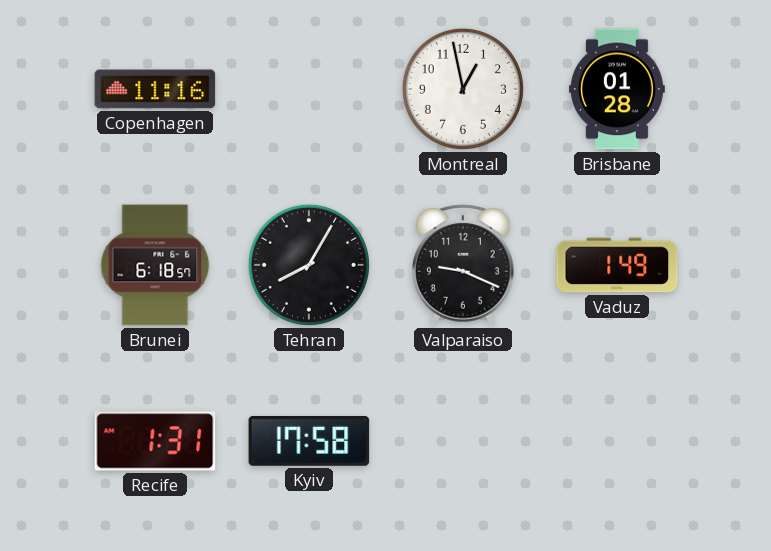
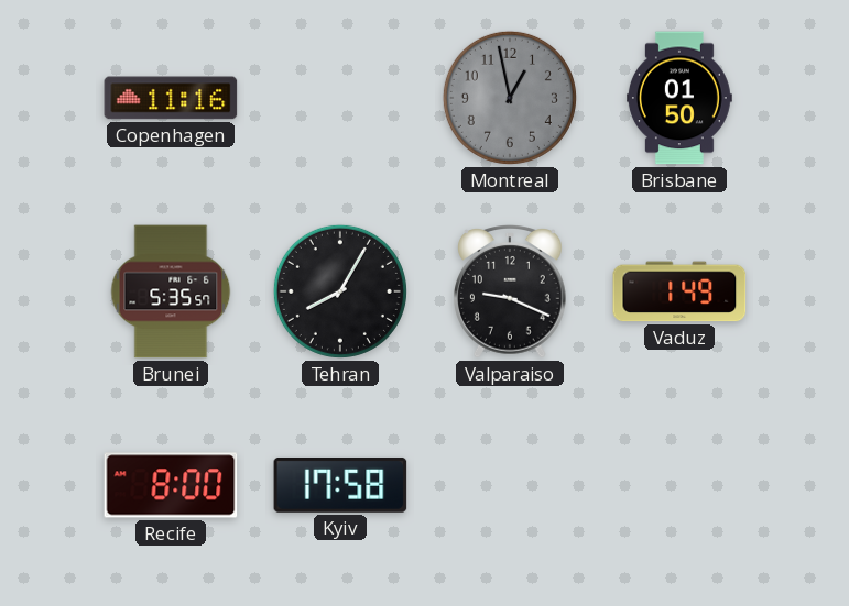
Montreal dial: white -> grey (510, 98)
Brisbane: 01:28 -> 01:50 (679, 98)
Brunei: 6:18 -> 5:35 (171, 291)
Recife: 1:31 -> 8:00 (171, 485)
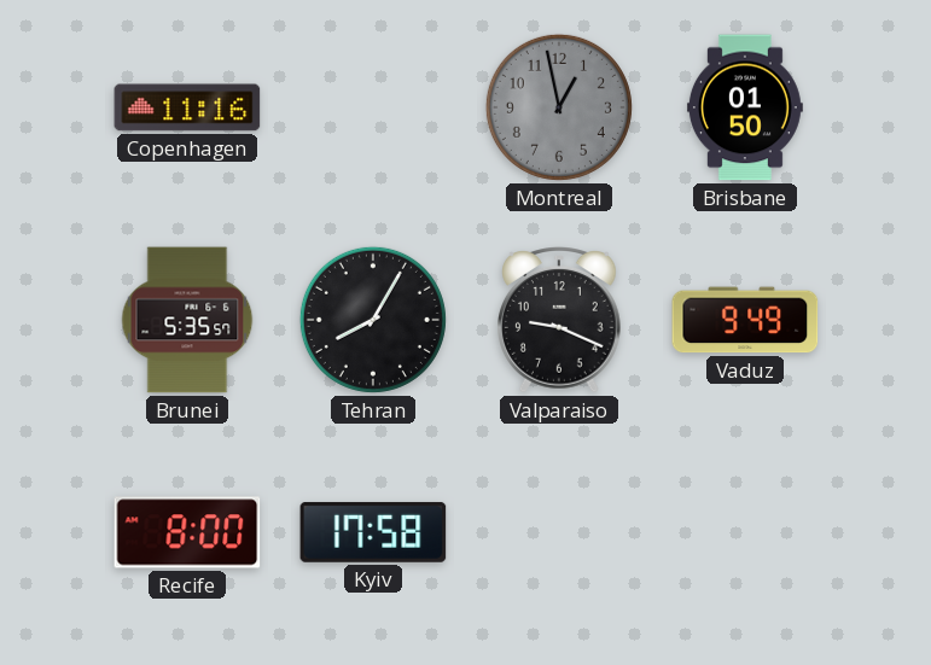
Vaduz: 1:49 -> 9:49 (745, 320)
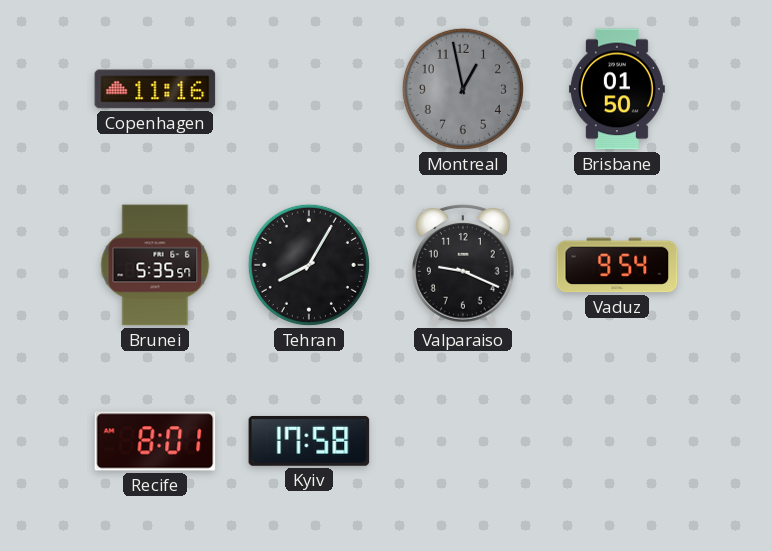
Vaduz: 9:49 -> 9:54 (617, 265)
Recife: 8:00 -> 8:01 (155, 441)
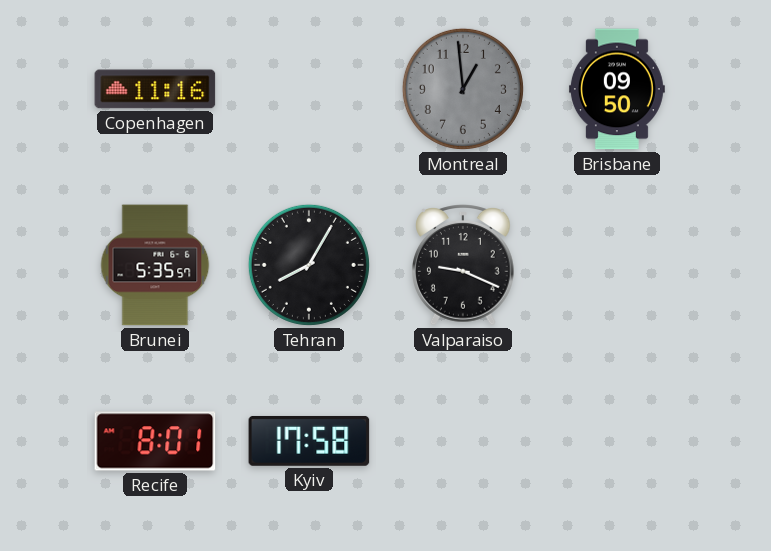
Montreal: 12:58 -> 12:59 (463, 89)
Brisbane: 01:50 -> 09:50 (617, 89)
Vaduz: 9:54 -> none (617, 265)
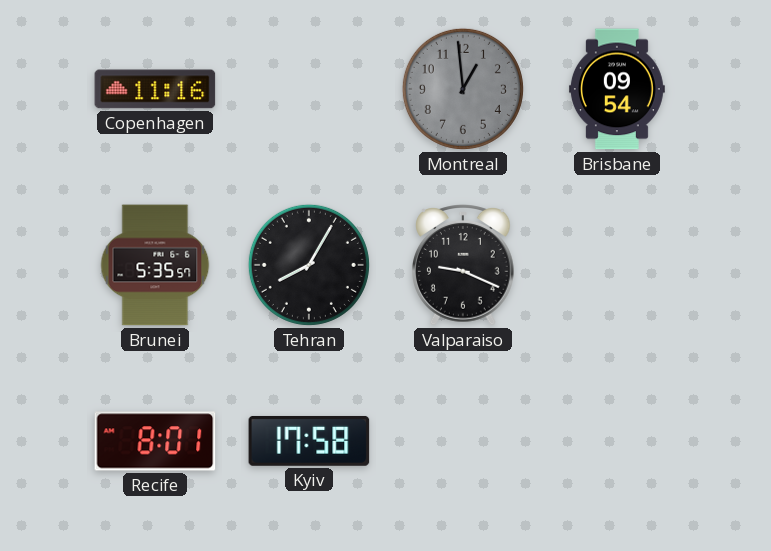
Brisbane: 09:50 -> 09:54 (617, 89)
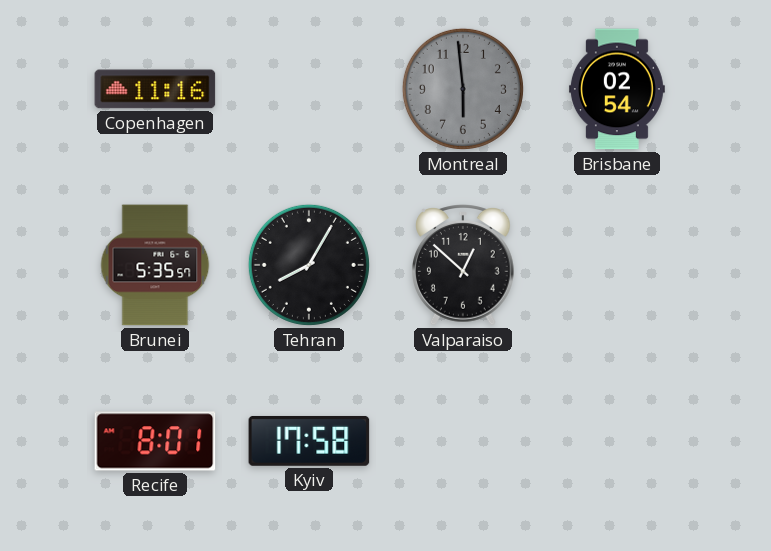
Montreal: 12:59 -> 5:59 (463, 89)
Brisbane: 09:54 -> 02:54 (617, 89)
Valparaiso: 9:19 -> 12:52 (464, 265)
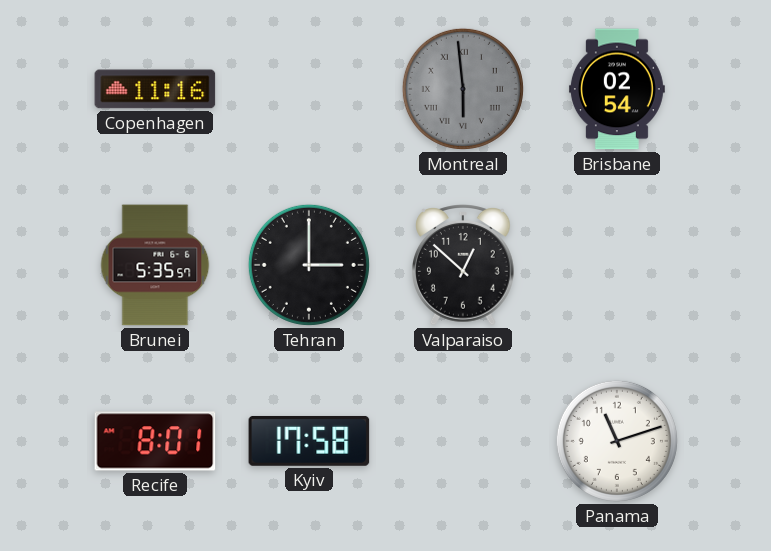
Montreal numerals: Arabic -> Roman (463, 89)
Tehran: 8:05 -> 3:00 (309, 265)
Panama: none -> 11:12 (617, 441)
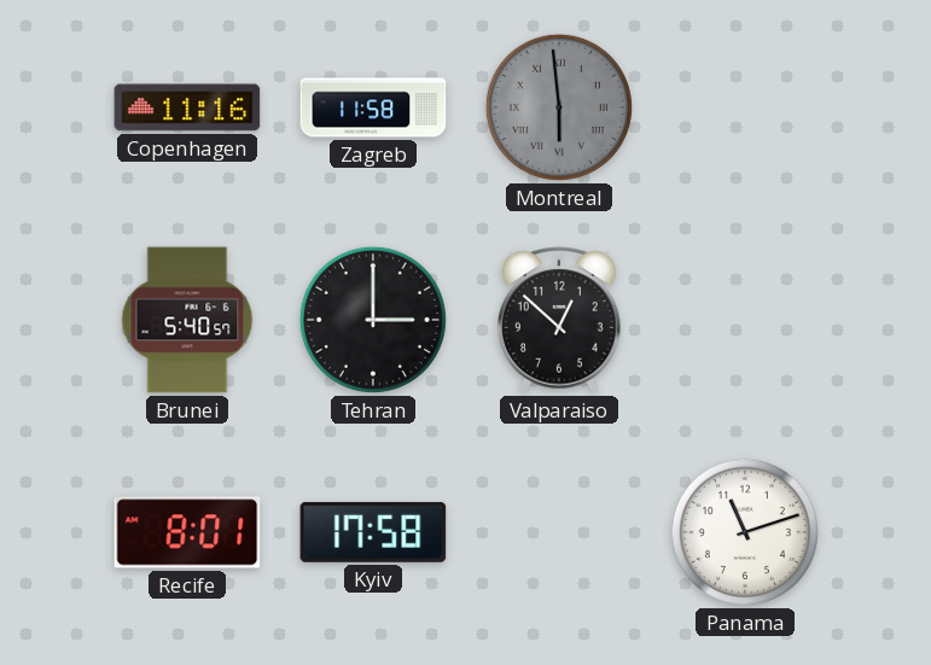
Zagreb: none -> 11:58 (373, 107)
Brisbane: 02:54 -> none (617, 89)
Brunei: 5:35 -> 5:40 (187, 320)
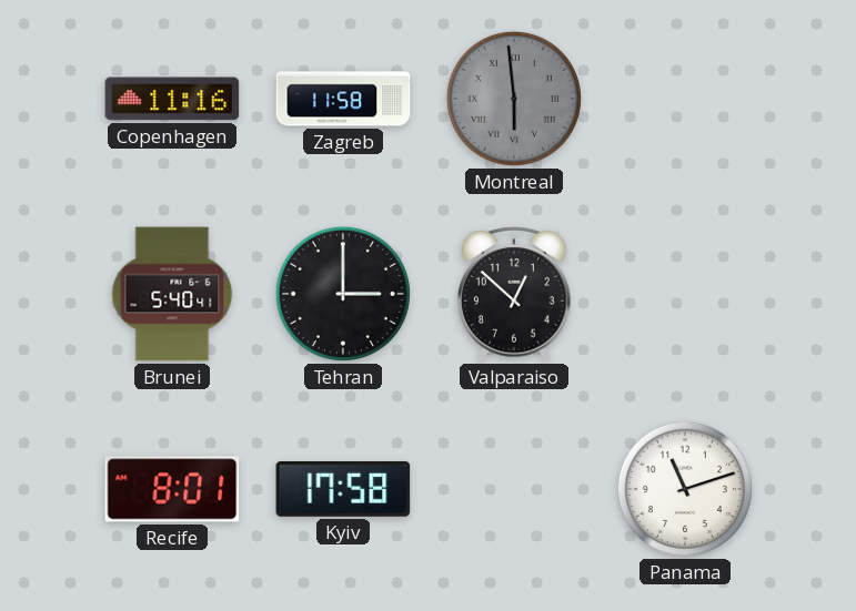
Brunei: 5:40:57 -> 5:40:41 (172, 294)
